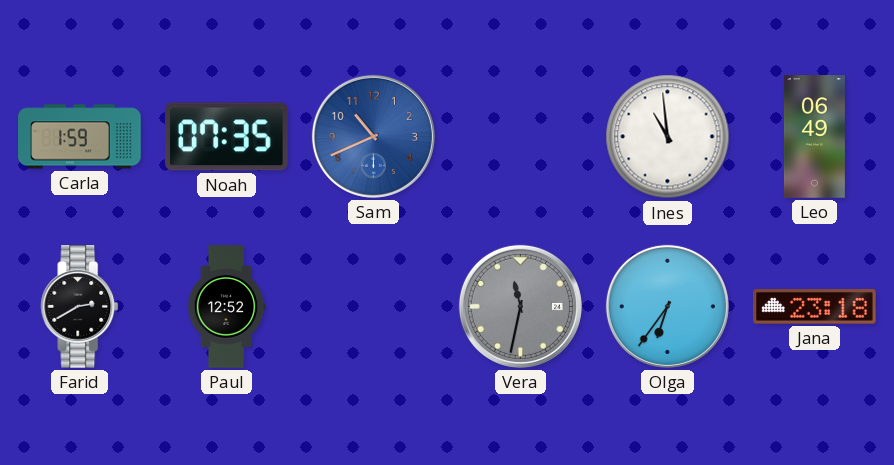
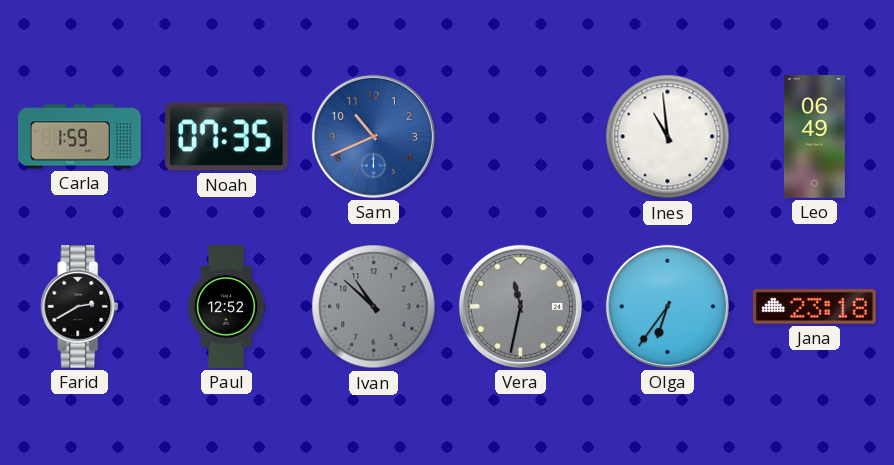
Ivan: none -> 10:52 (374, 307)
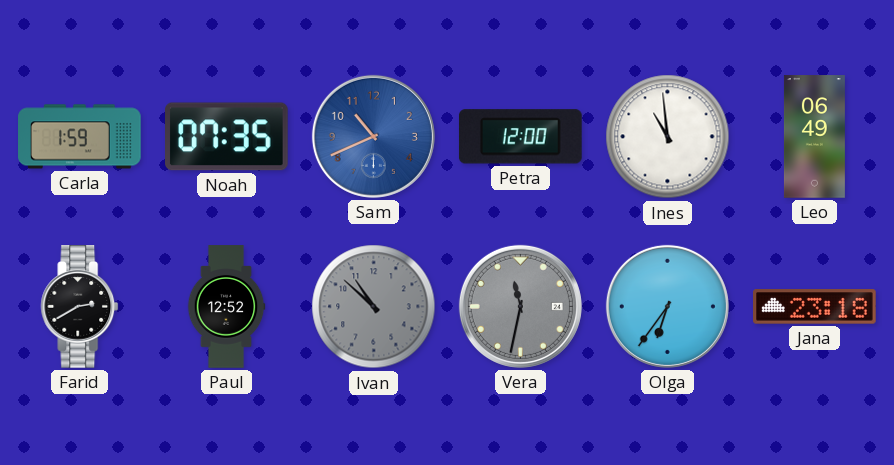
Petra: none -> 12:00 (520, 137)
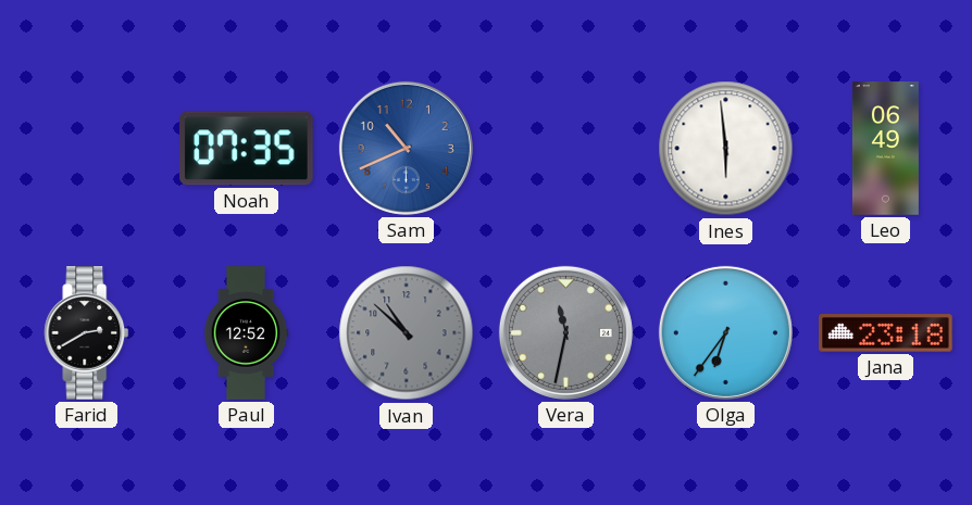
Carla: 1:59 -> none (80, 137)
Petra: 12:00 -> none (520, 137)
Ines: 10:59 -> 5:59 (726, 149)
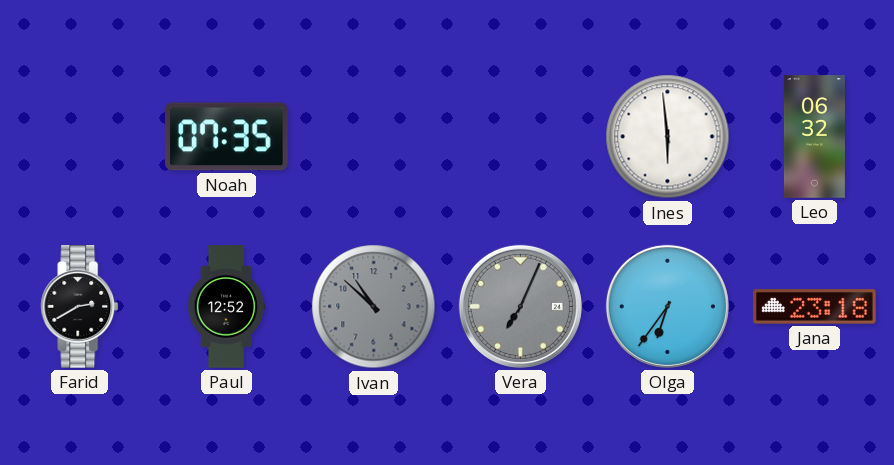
Sam: 10:41 -> none (406, 148)
Leo: 06:49 -> 06:32 (814, 137)
Vera: 11:32 -> 7:04 (520, 306)
